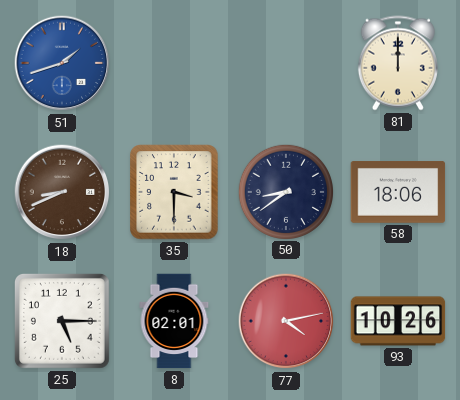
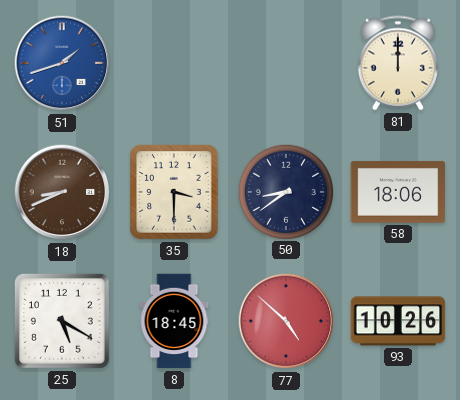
25: 5:15 -> 5:20 (62, 321)
8: 02:01 -> 18:45 (174, 321)
77: 4:13 -> 4:52 (286, 321)
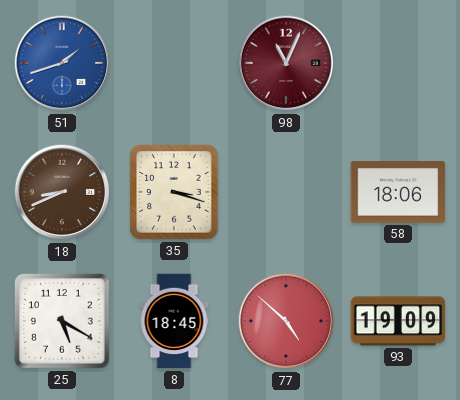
98: none -> 11:04 (286, 63)
81: 12:00 -> none (398, 63)
35: 3:30 -> 3:18 (174, 192)
50: 8:39 -> none (285, 191)
93: 10:26 -> 19:09 (398, 321)
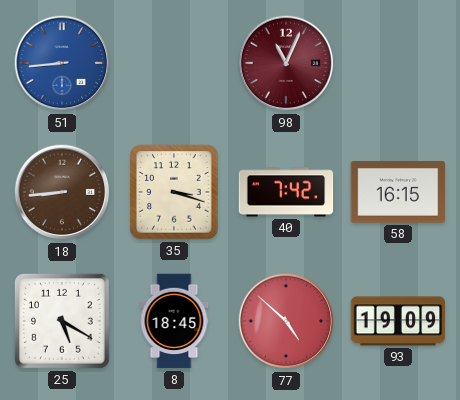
51: 1:42 -> 8:44 (62, 63)
18: 8:41 -> 8:44 (62, 192)
40: none -> 7:42 (286, 192)
58: 18:06 -> 16:15 (398, 193)
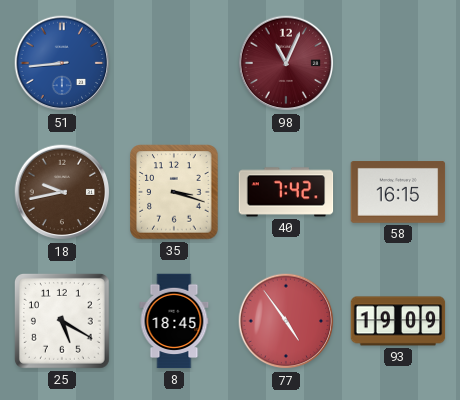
18: 8:44 -> 9:43 (62, 192)
77: 4:52 -> 4:54 (286, 321)
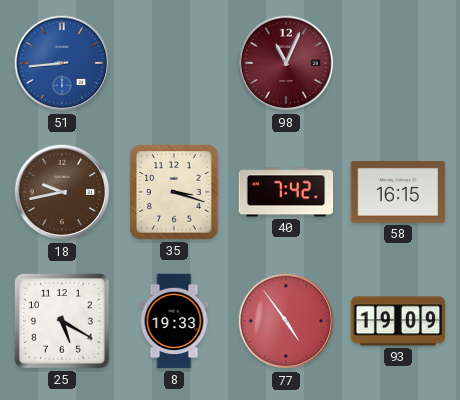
8: 18:45 -> 19:33 (174, 321)
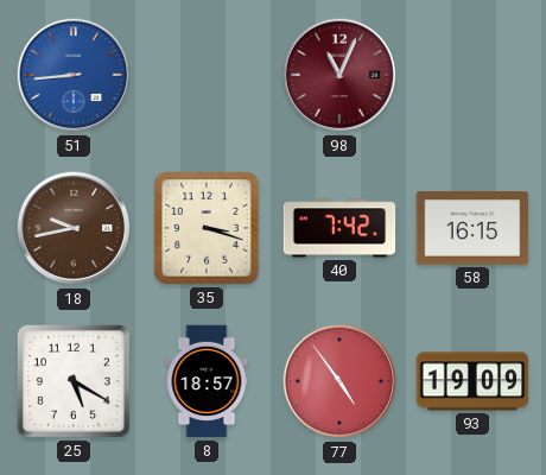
8: 19:33 -> 18:57 (207, 381)
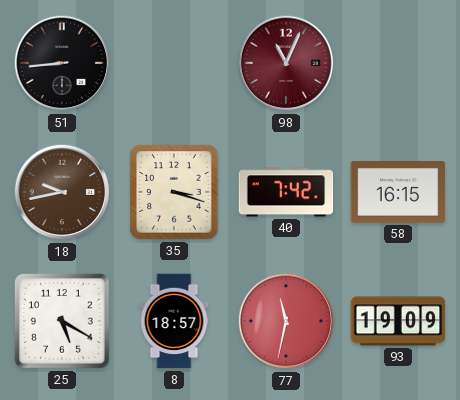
51 dial: blue -> black (62, 63)
77: 4:54 -> 11:32 (286, 321)
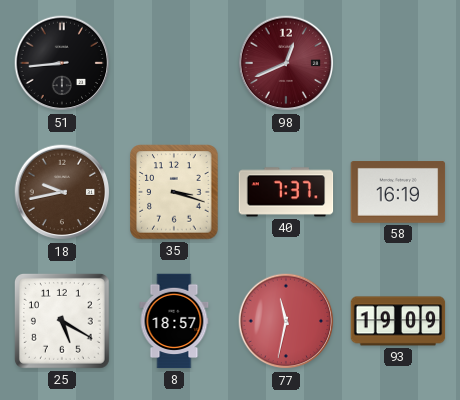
98: 11:04 -> 12:41 (286, 63)
40: 7:42 -> 7:37 (286, 192)
58: 16:15 -> 16:19 (398, 193)
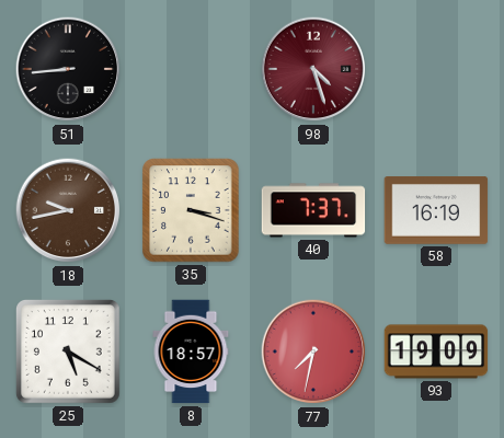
98: 12:41 -> 4:27 (313, 69)
77: 11:32 -> 7:32 (313, 351)
